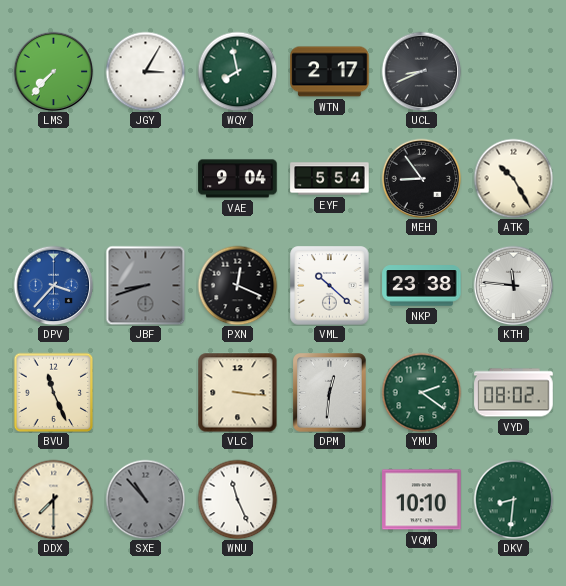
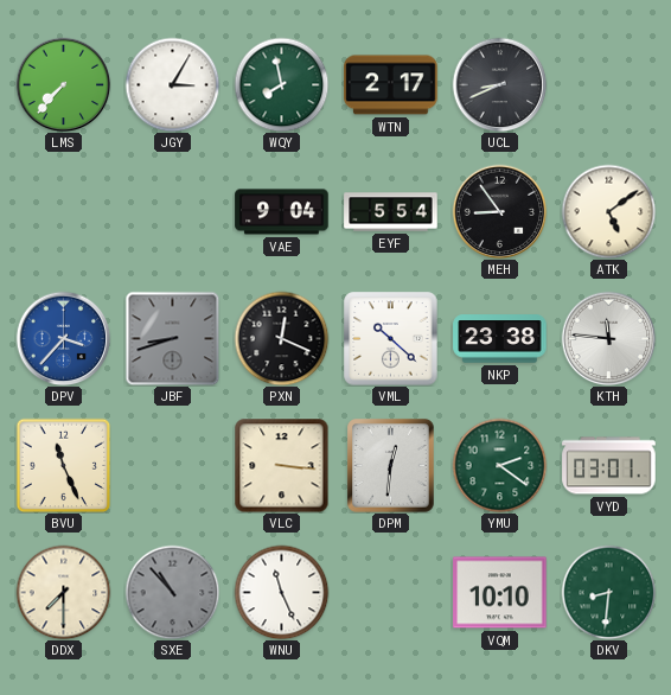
ATK: 10:25 -> 5:09 (608, 211)
VYD: 08:02 -> 03:01 (609, 466)
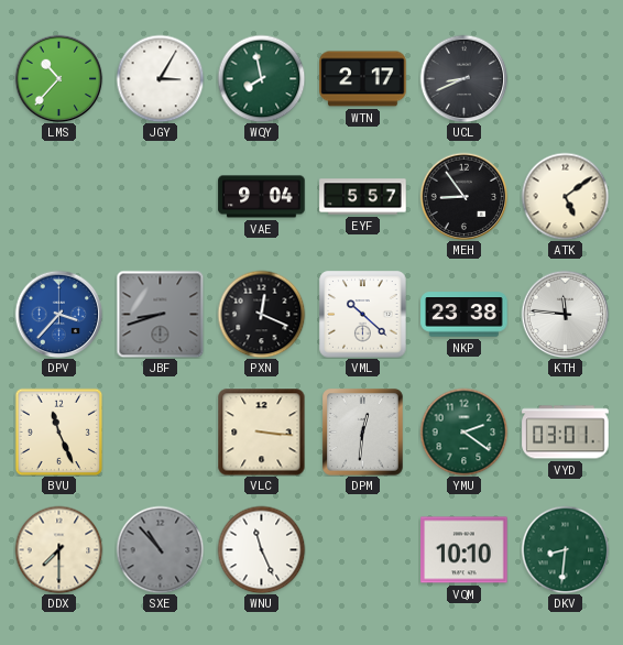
LMS: 7:37 -> 10:37 (58, 78)
EYF: 5:54 -> 5:57 (363, 197)
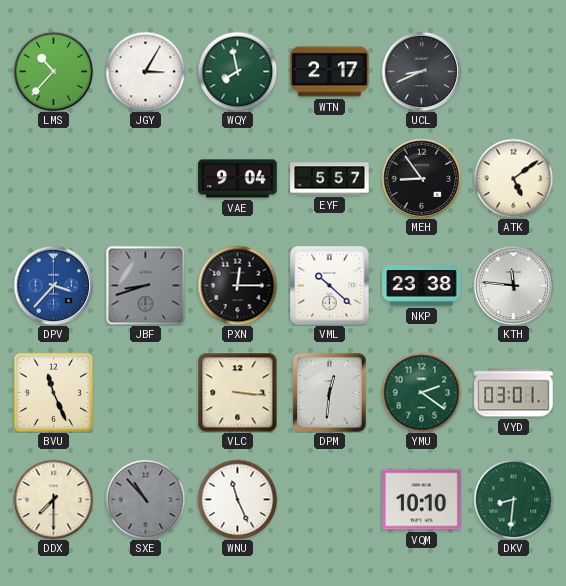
PXN: 12:19 -> 12:15 (237, 285)
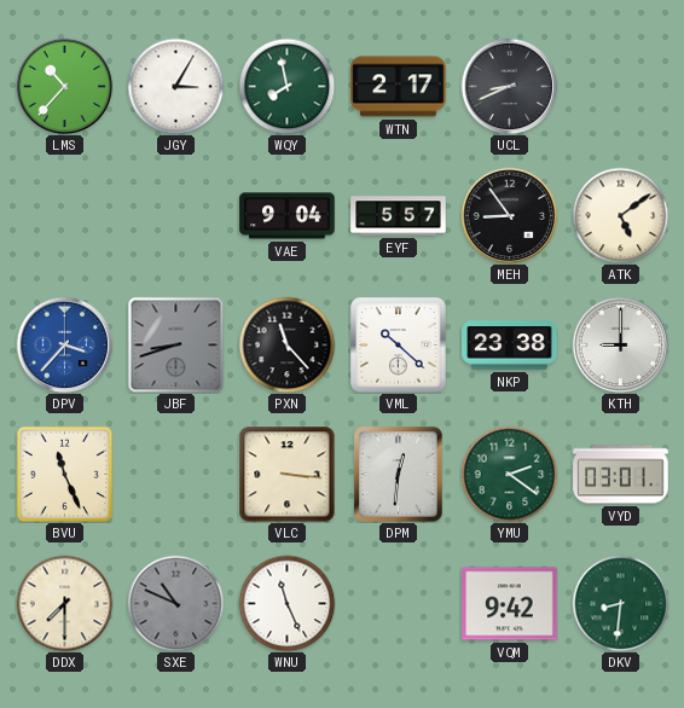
PXN: 12:15 -> 11:23 (286, 344)
KTH: 11:46 -> 9:00 (620, 344)
SXE: 10:53 -> 10:49 (175, 603)
VQM: 10:10 -> 9:42 (510, 604)
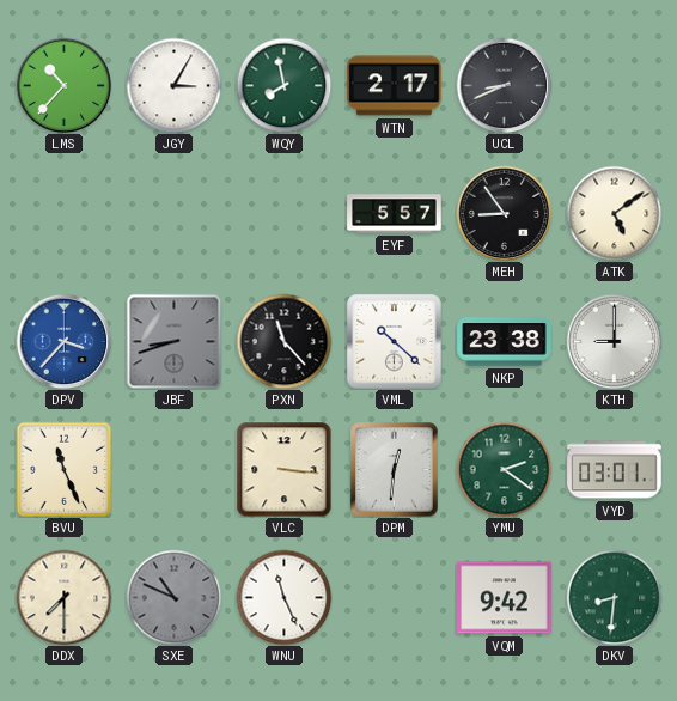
VAE: 9:04 -> none (288, 216)
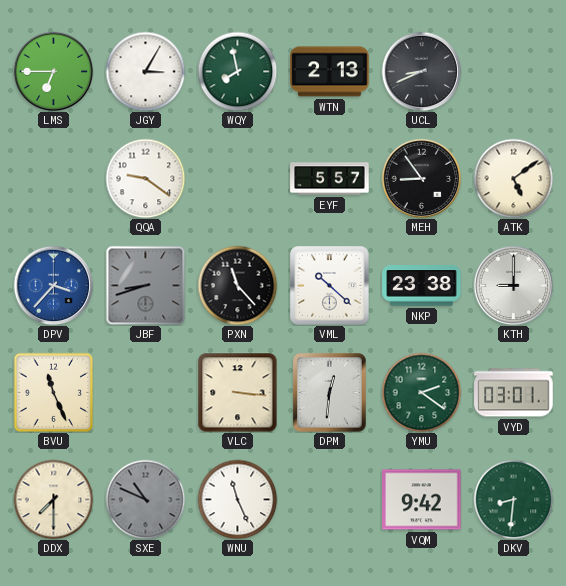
LMS: 10:37 -> 6:45 (53, 71)
WTN: 2:17 -> 2:13 (330, 72)
QQA: none -> 9:21 (145, 178)
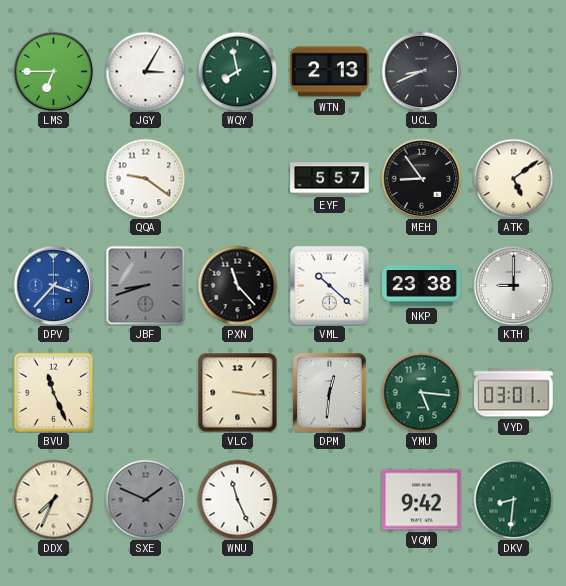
YMU: 2:21 -> 5:16 (421, 392)
DDX: 7:30 -> 7:34 (53, 499)
SXE: 10:49 -> 1:49 (145, 499)
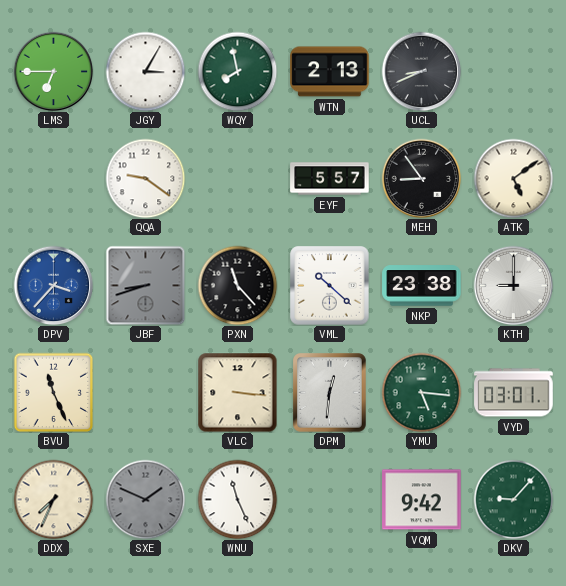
DKV: 8:31 -> 9:07 (513, 499)
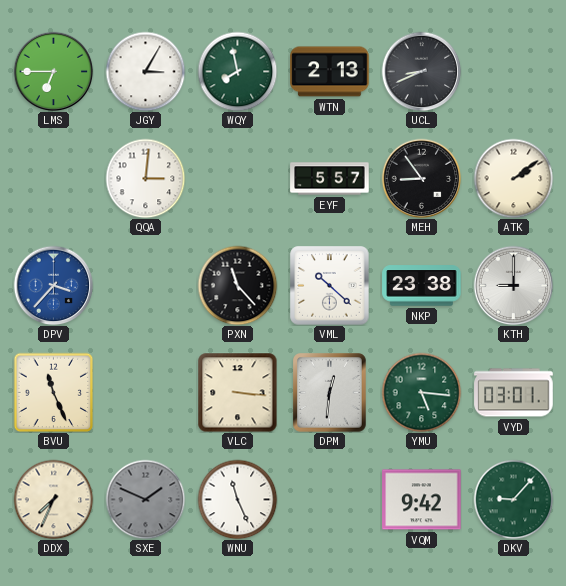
QQA: 9:21 -> 3:01 (145, 178)
ATK: 5:09 -> 2:09 (513, 178)
JBF: 8:42 -> none (145, 285)
